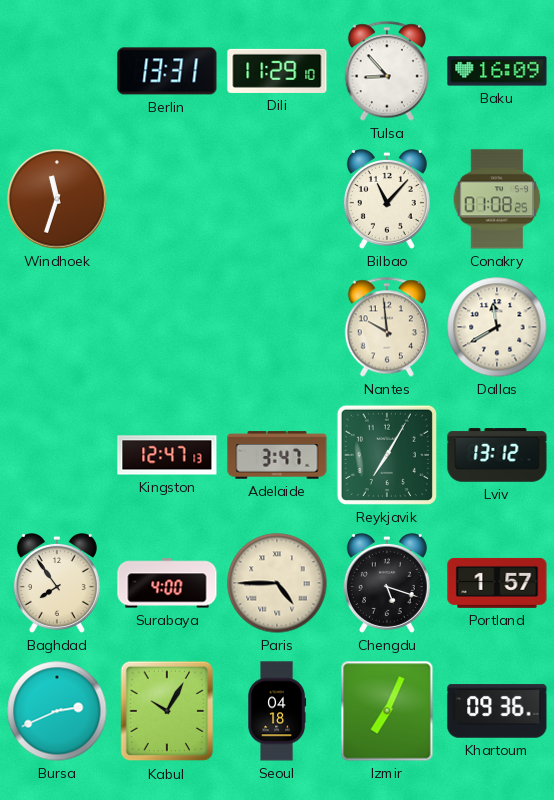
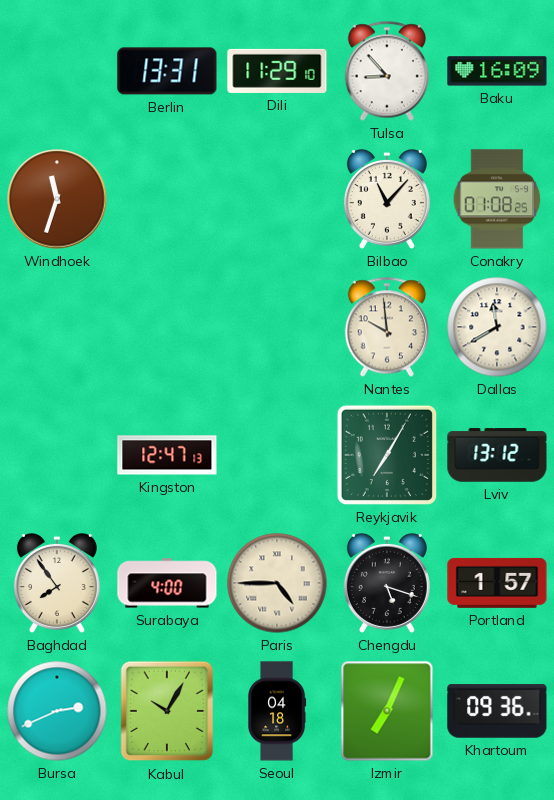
Adelaide: 3:47 -> none (277, 455)
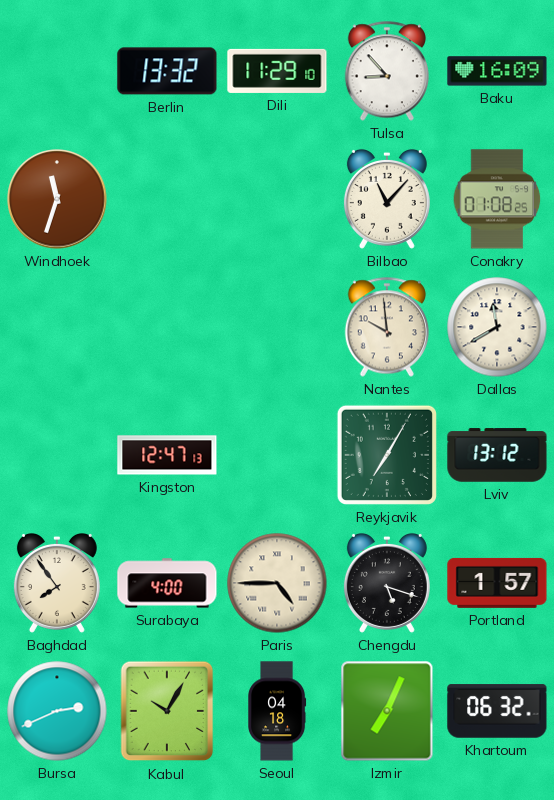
Berlin: 13:31 -> 13:32 (167, 71)
Khartoum: 09:36 -> 06:32 (497, 711)
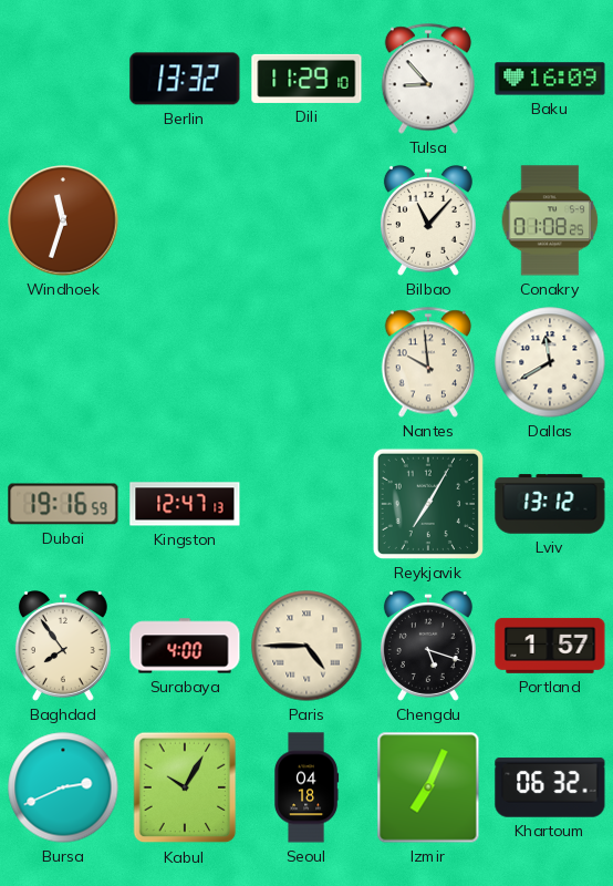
Dubai: none -> 19:16 (63, 504)
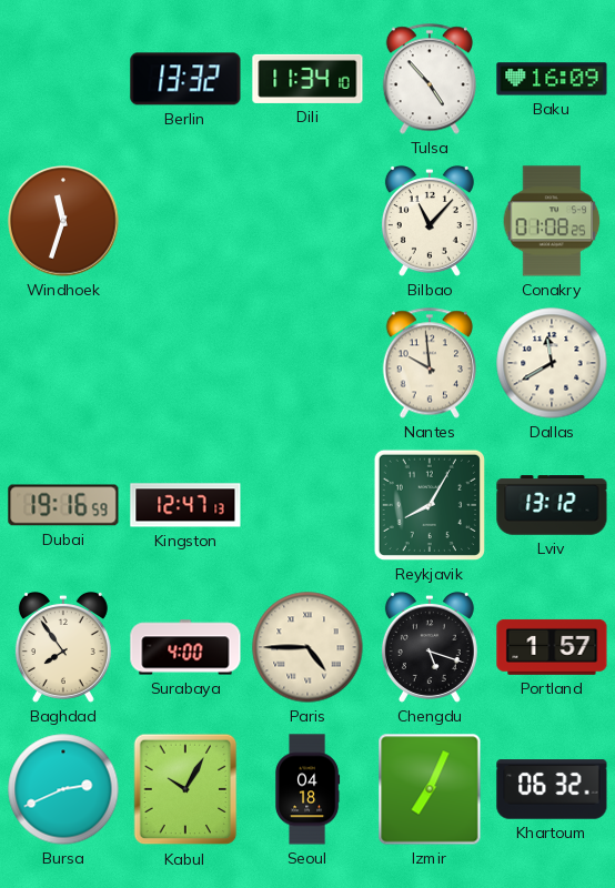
Dili: 11:29 -> 11:34 (307, 79)
Tulsa: 8:53 -> 4:53 (429, 79)
Reykjavik: 7:05 -> 8:05 (430, 505)
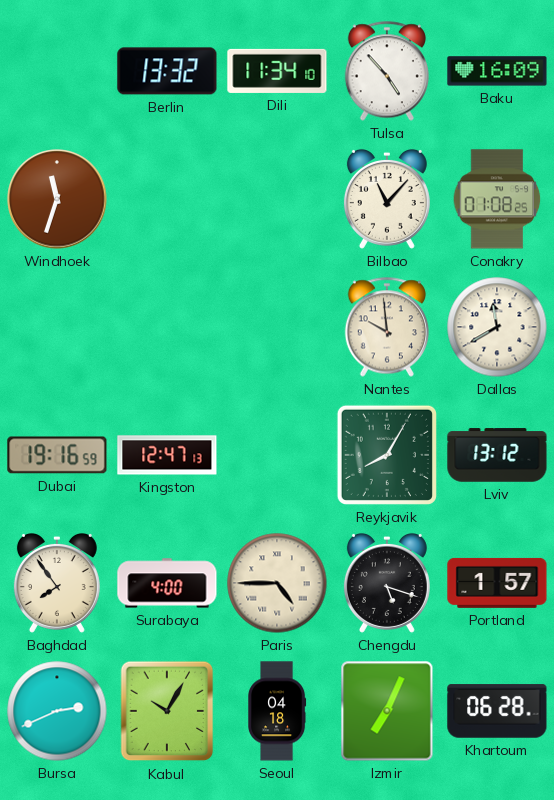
Khartoum: 06:32 -> 06:28 (497, 711)
